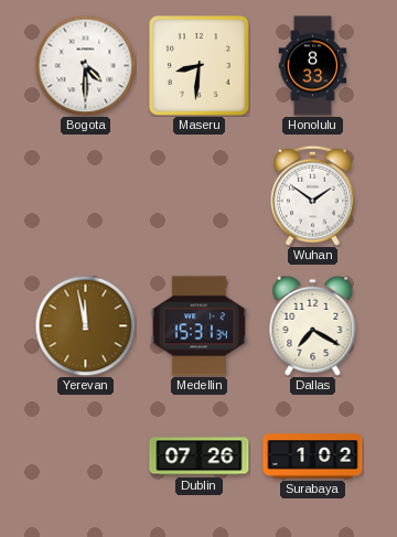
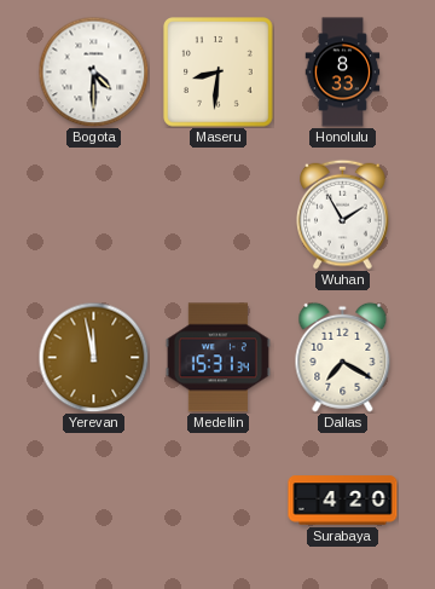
Wuhan: 1:51 -> 1:55 (343, 214)
Dublin: 07:26 -> none (200, 457)
Surabaya: 1:02 -> 4:20 (343, 501)
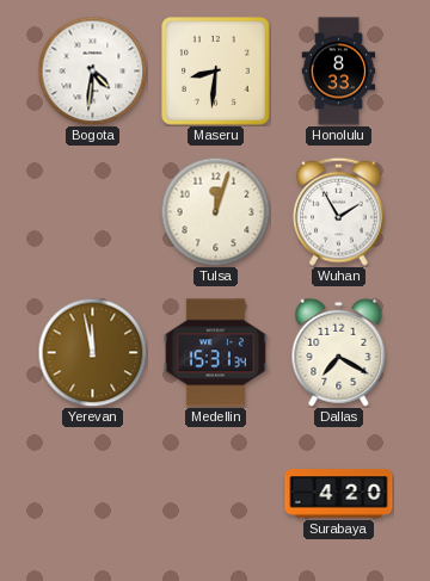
Bogota: 4:30 -> 4:31 (92, 70)
Tulsa: none -> 12:03 (215, 211)
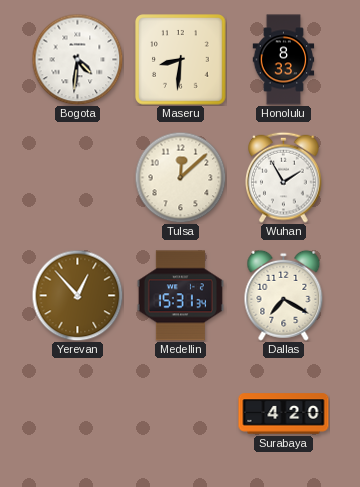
Tulsa: 12:03 -> 12:08 (180, 177)
Yerevan: 11:58 -> 12:53 (77, 295)
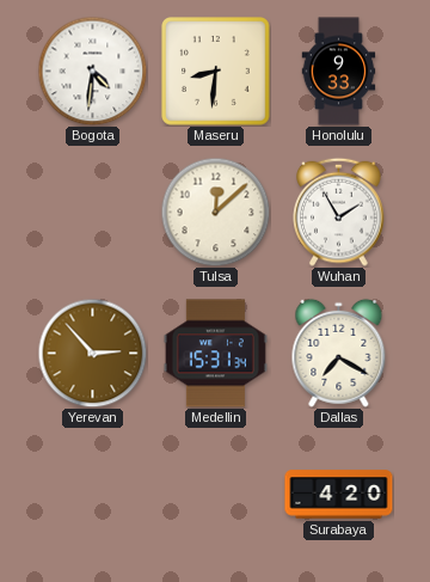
Honolulu: 8:33 -> 9:33 (339, 72)
Yerevan: 12:53 -> 2:53 (92, 353)
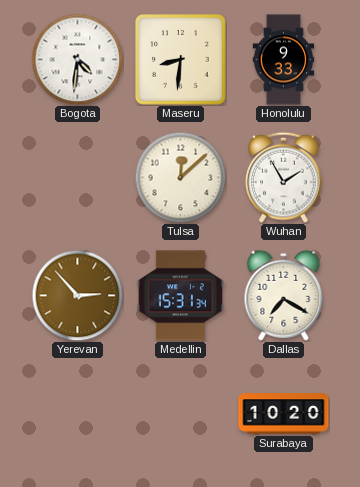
Surabaya: 4:20 -> 10:20 (284, 414)
